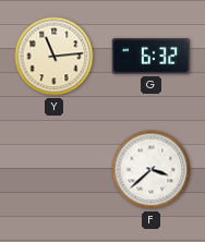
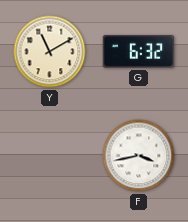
Y: 11:14 -> 11:10 (50, 52)
F: 3:38 -> 3:43 (139, 156)
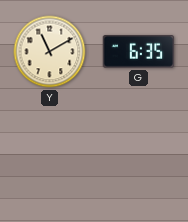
G: 6:32 -> 6:35 (139, 52)
F: 3:43 -> none (139, 156)
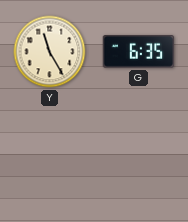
Y: 11:10 -> 11:25 (50, 52)
